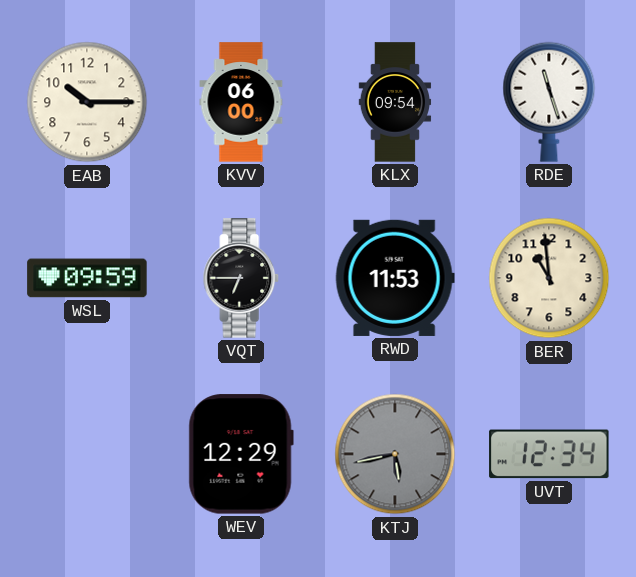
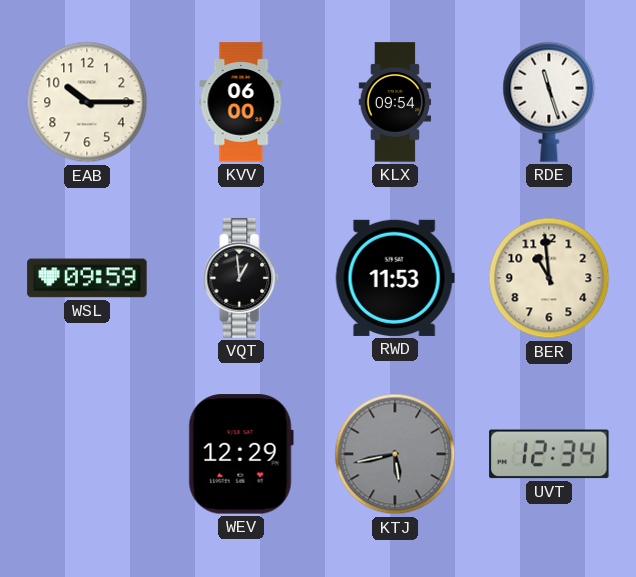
VQT: 6:45 -> 12:59 (241, 278)
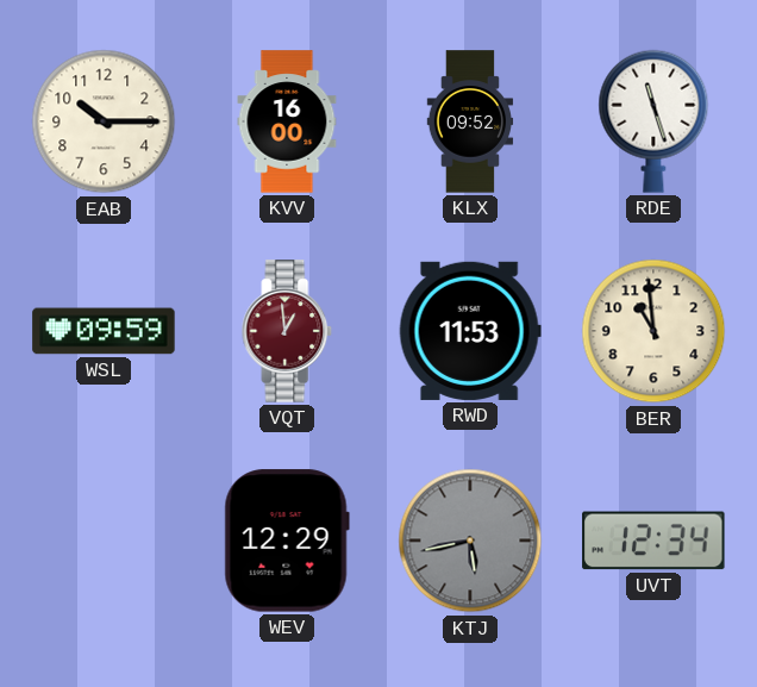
KVV: 06:00 -> 16:00 (287, 121)
KLX: 09:54 -> 09:52 (470, 121)
VQT dial: black -> burgundy (287, 331)
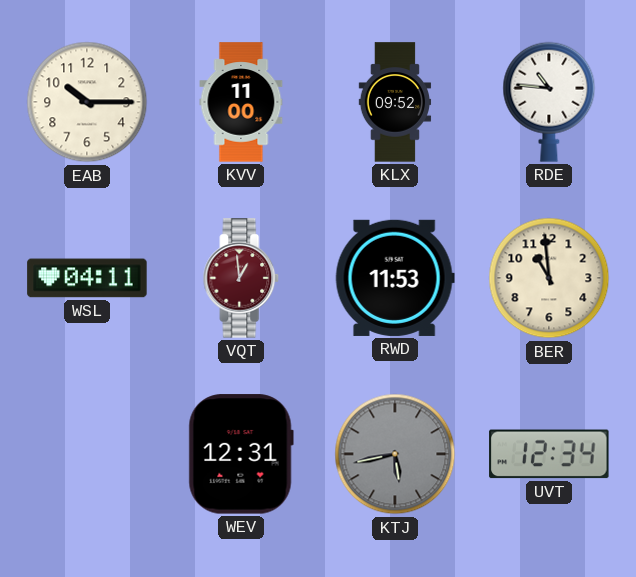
KVV: 16:00 -> 11:00 (241, 102)
RDE: 11:27 -> 10:46 (549, 102)
WSL: 09:59 -> 04:11 (87, 278)
WEV: 12:29 -> 12:31 (241, 454)
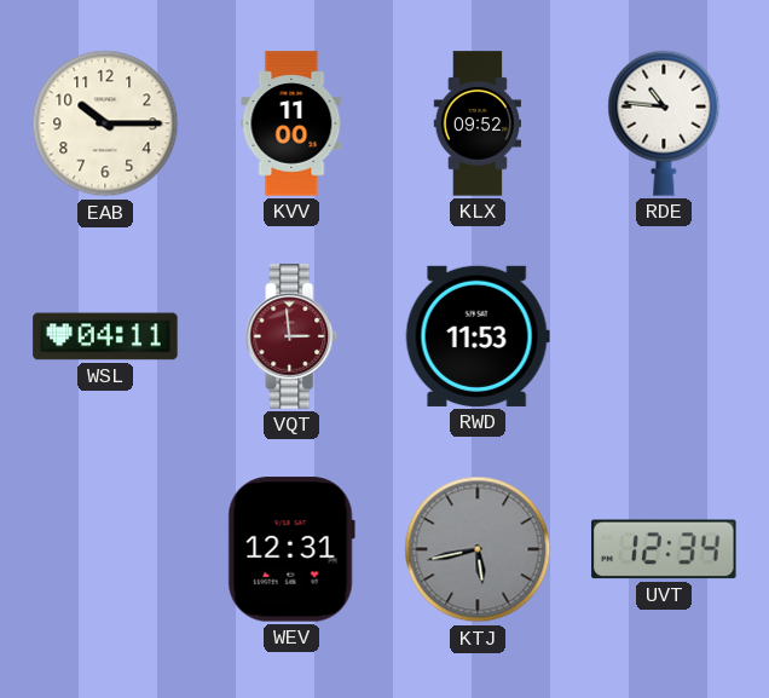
VQT: 12:59 -> 2:59 (291, 336)
BER: 10:59 -> none (549, 278)
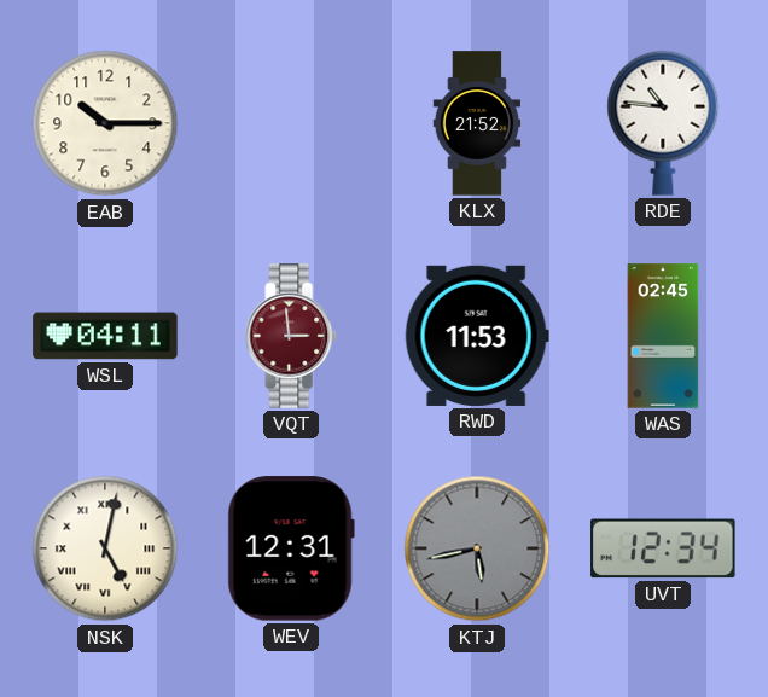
KVV: 11:00 -> none (291, 123)
KLX: 09:52 -> 21:52 (477, 123)
WAS: none -> 02:45 (663, 336)
NSK: none -> 5:02 (105, 548)
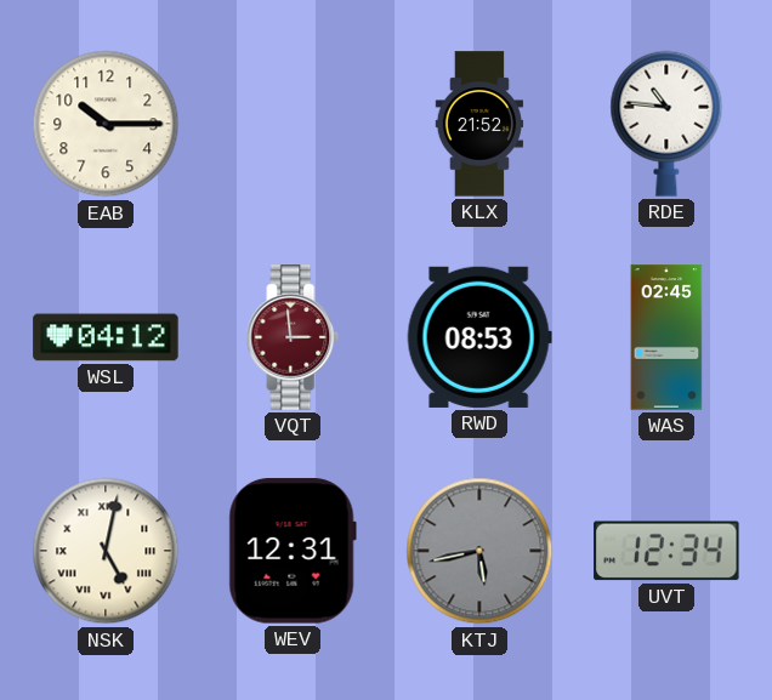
WSL: 04:11 -> 04:12 (106, 337)
RWD: 11:53 -> 08:53 (479, 337)
